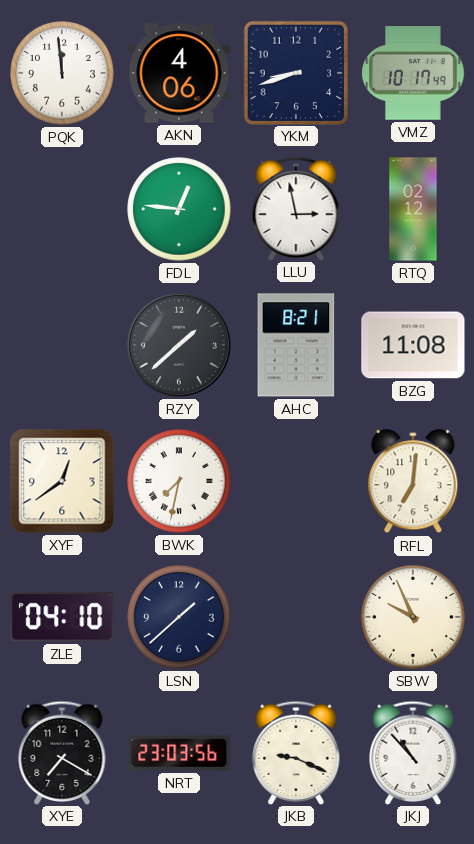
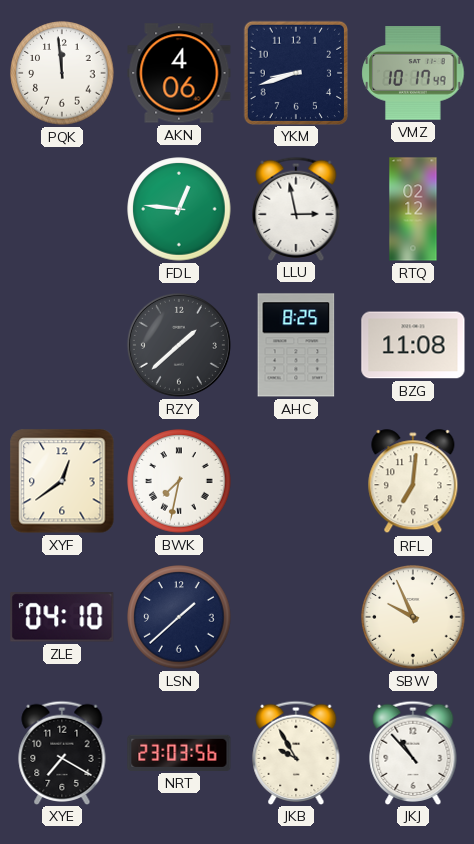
AHC: 8:21 -> 8:25 (296, 345)
JKB: 9:19 -> 9:55 (296, 752)
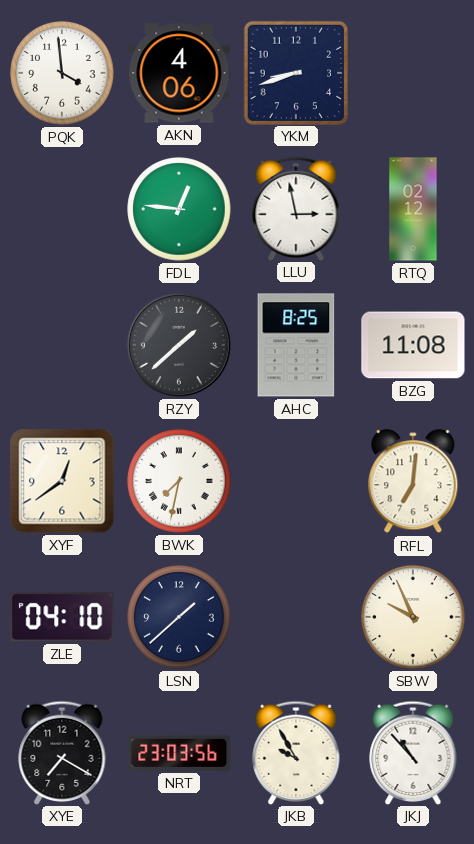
PQK: 11:59 -> 3:59 (62, 73)
VMZ: 10:17 -> none (413, 73)
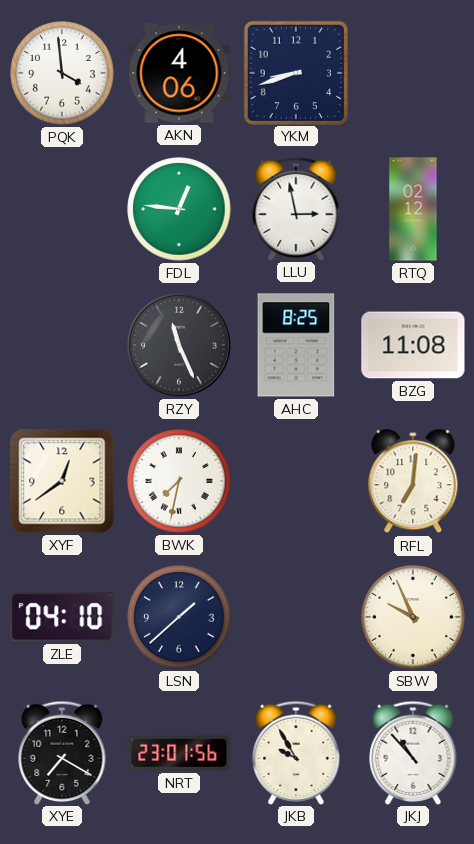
RZY: 1:38 -> 11:26 (179, 345)
NRT: 23:03 -> 23:01 (179, 753)
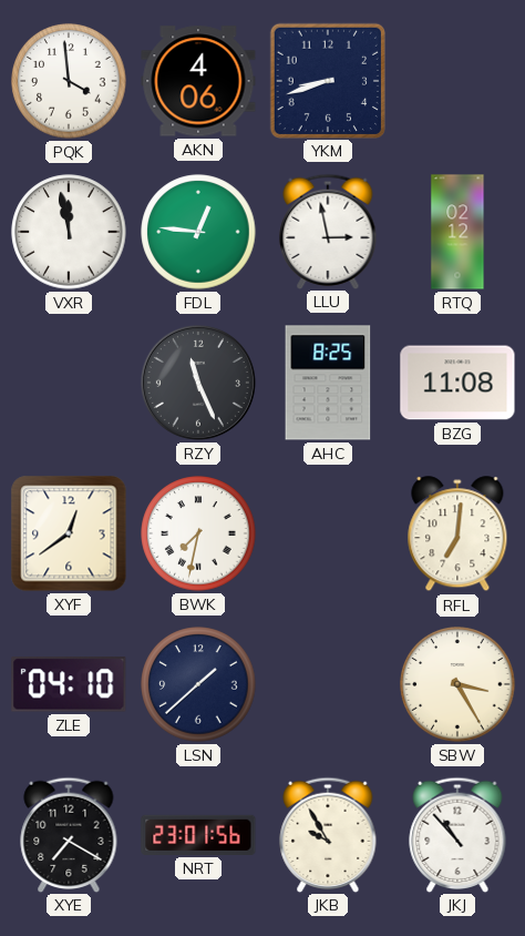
VXR: none -> 11:58 (69, 232)
SBW: 9:56 -> 3:25 (457, 684)
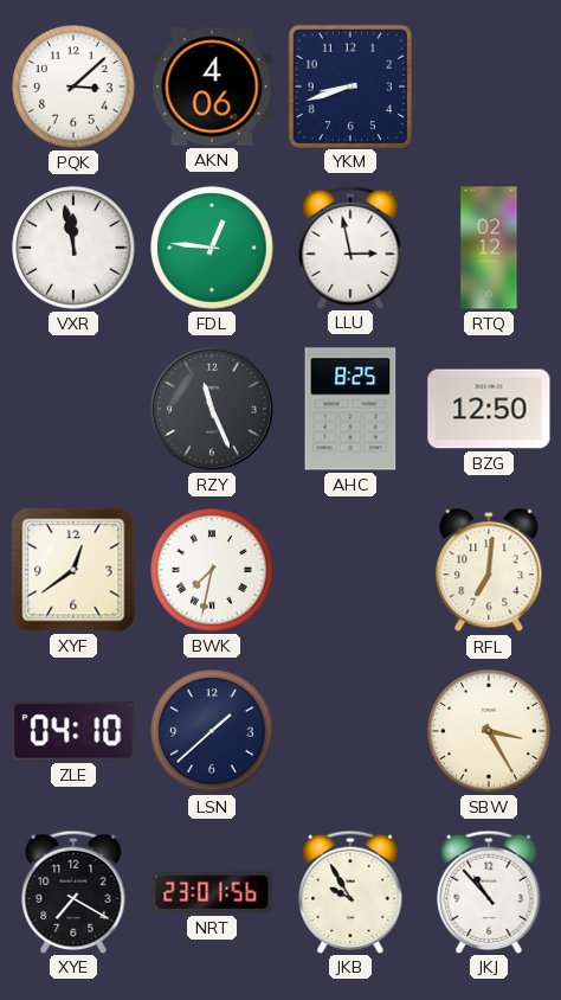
PQK: 3:59 -> 3:08 (73, 86)
BZG: 11:08 -> 12:50 (489, 409)
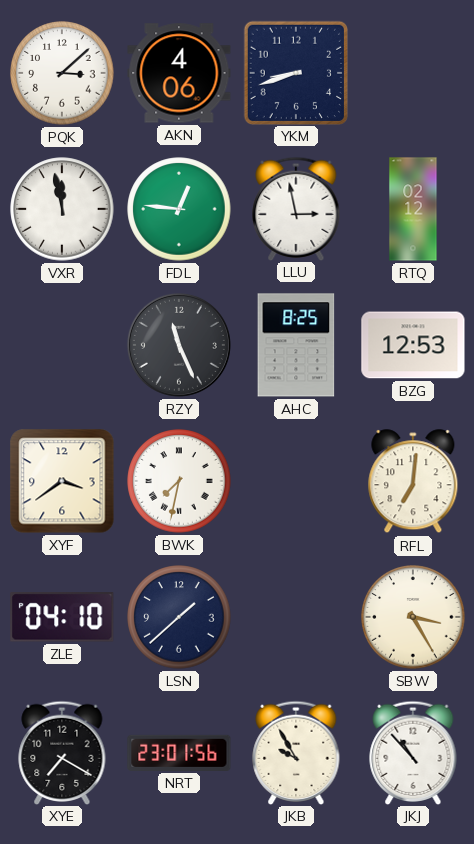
BZG: 12:50 -> 12:53 (413, 345)
XYF: 12:39 -> 3:39 (62, 481)
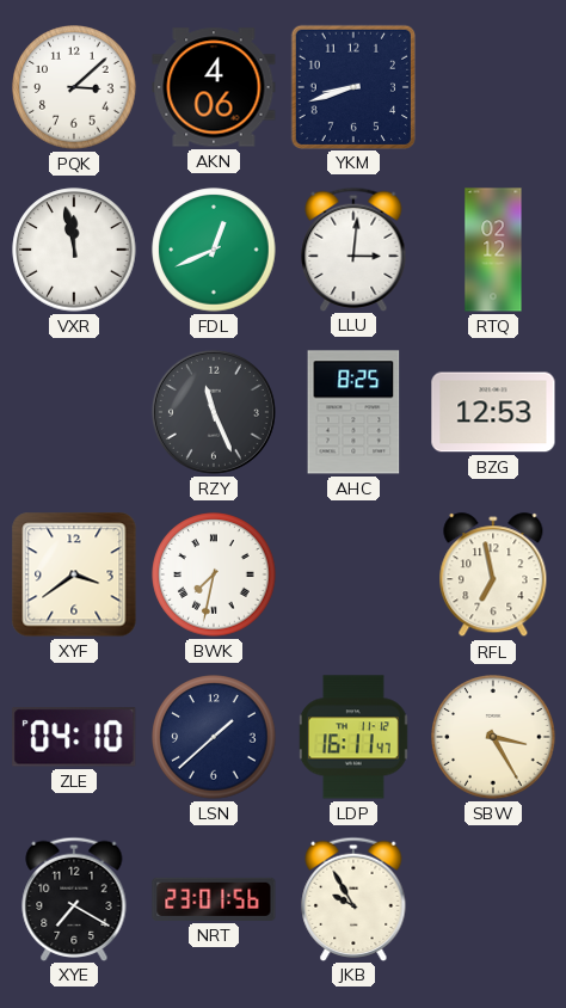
FDL: 12:46 -> 12:41 (214, 250)
LLU: 2:58 -> 3:01 (353, 248)
RFL: 7:01 -> 6:58 (493, 576)
LDP: none -> 16:11 (353, 737)
JKJ: 10:53 -> none (413, 752)
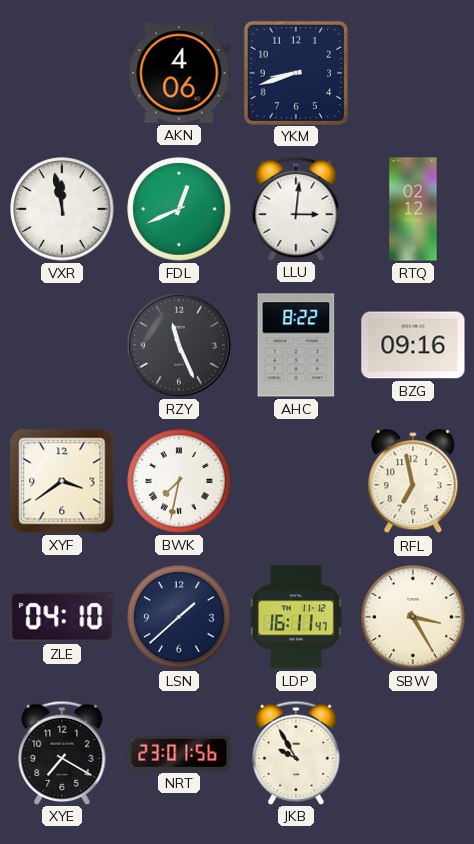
PQK: 3:08 -> none (74, 87)
AHC: 8:25 -> 8:22 (296, 345)
BZG: 12:53 -> 09:16 (413, 345)
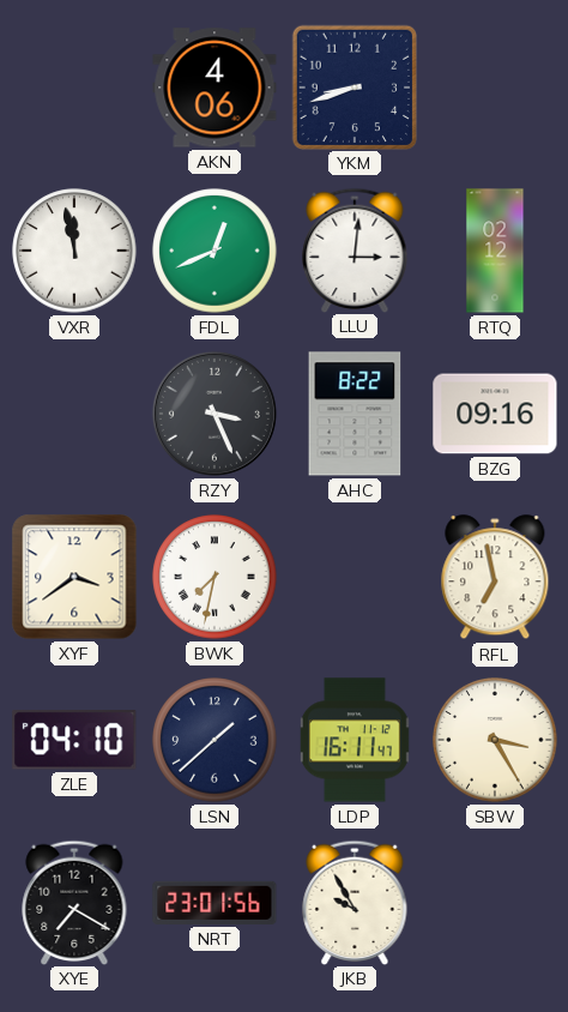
RZY: 11:26 -> 3:26 (214, 414)
